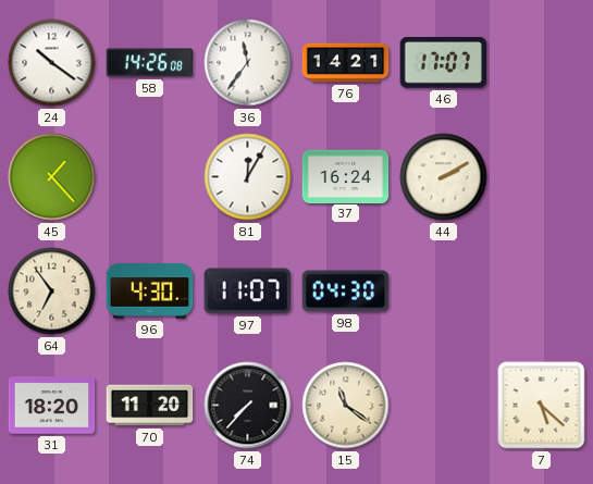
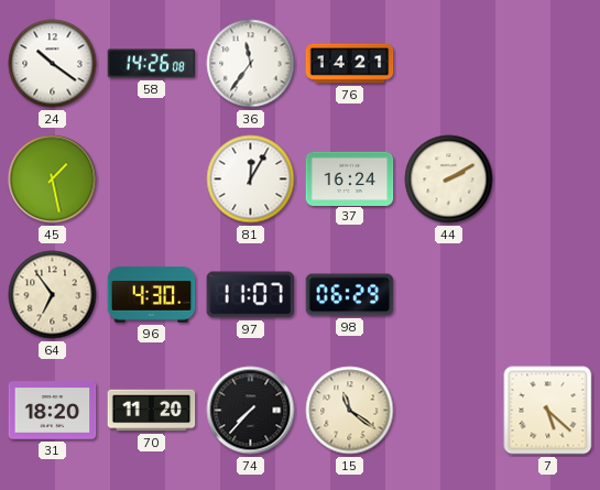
46: 17:07 -> none (444, 63)
45: 1:23 -> 1:28 (53, 179)
98: 04:30 -> 06:29 (350, 295)
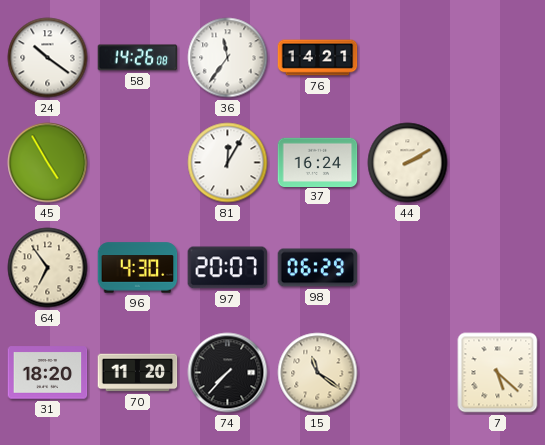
45: 1:28 -> 4:55 (48, 163)
97: 11:07 -> 20:07 (228, 268)
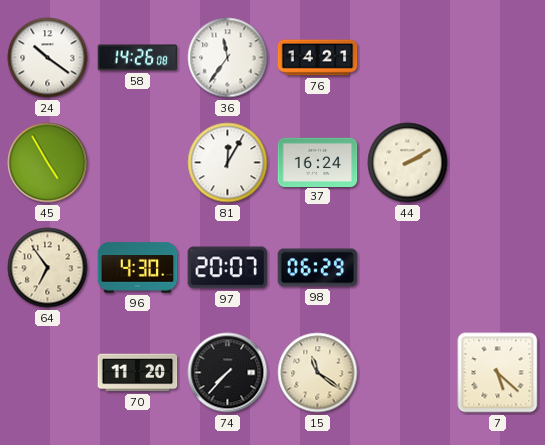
31: 18:20 -> none (48, 373)
